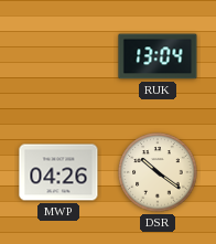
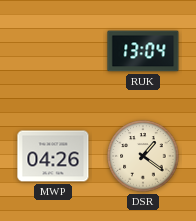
DSR: 10:21 -> 1:21 (143, 156)
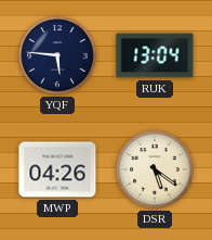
YQF: none -> 5:46 (57, 55)
DSR: 1:21 -> 5:21 (155, 169)
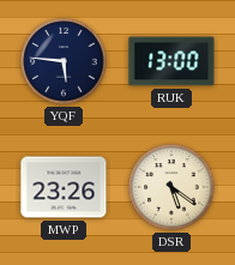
RUK: 13:04 -> 13:00 (171, 61)
MWP: 04:26 -> 23:26 (64, 187)
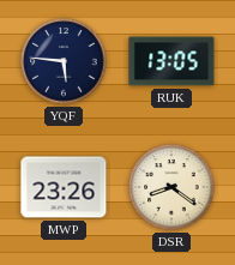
RUK: 13:00 -> 13:05 (171, 61)
DSR: 5:21 -> 8:21 (171, 187)
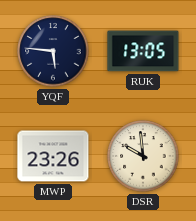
DSR: 8:21 -> 9:59 (143, 156)
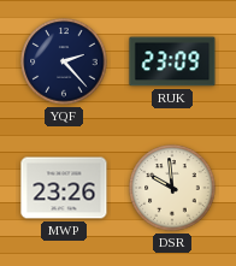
YQF: 5:46 -> 2:23 (64, 61)
RUK: 13:05 -> 23:09 (172, 61)
